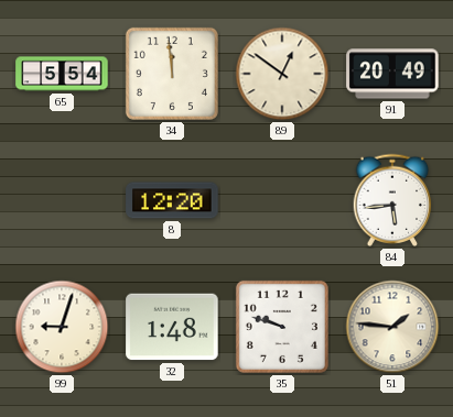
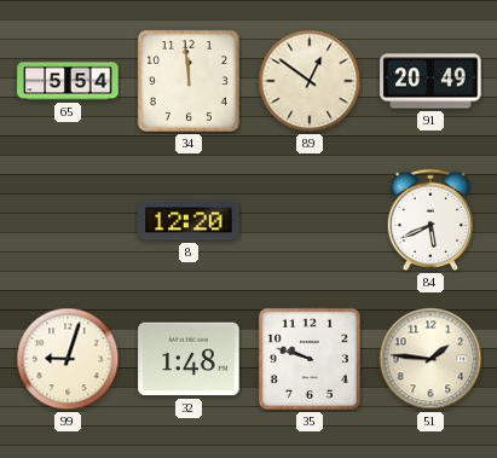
84: 5:44 -> 5:41 (430, 220)
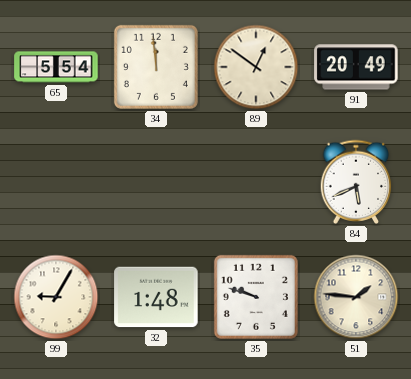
8: 12:20 -> none (189, 220)
99: 9:03 -> 9:05 (56, 297)
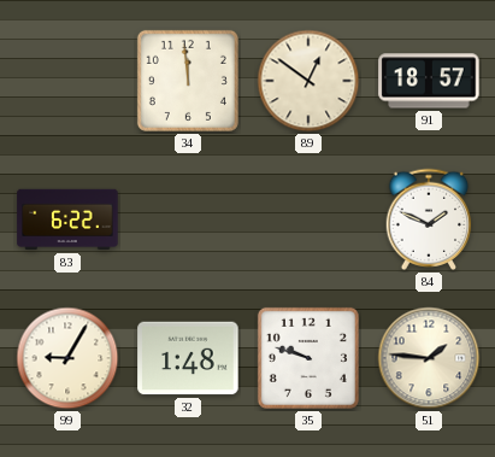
65: 5:54 -> none (56, 67)
91: 20:49 -> 18:57 (429, 81)
83: none -> 6:22 (67, 219)
84: 5:41 -> 1:49 (429, 219)
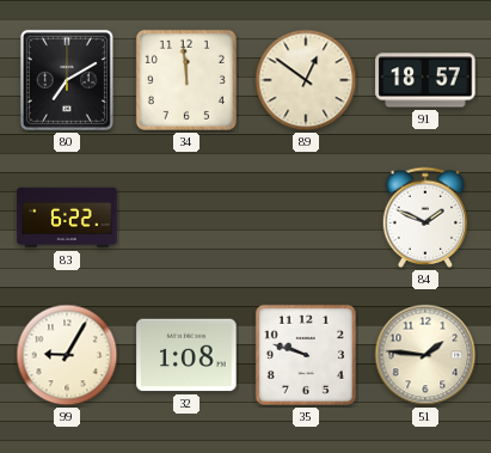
80: none -> 7:10 (67, 80)
32: 1:48 -> 1:08 (186, 355)
